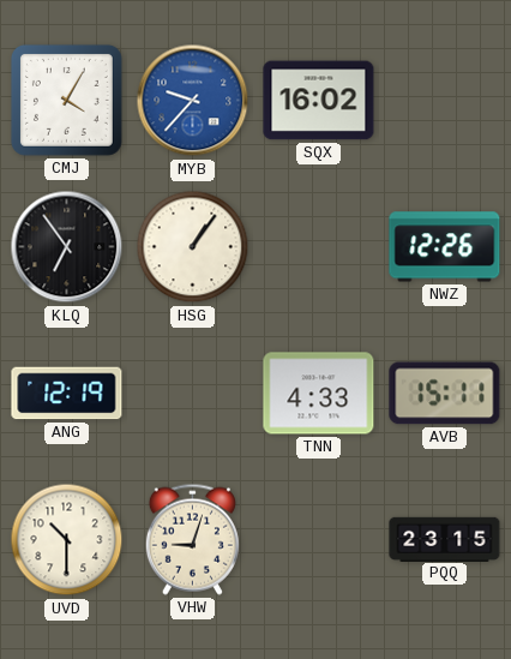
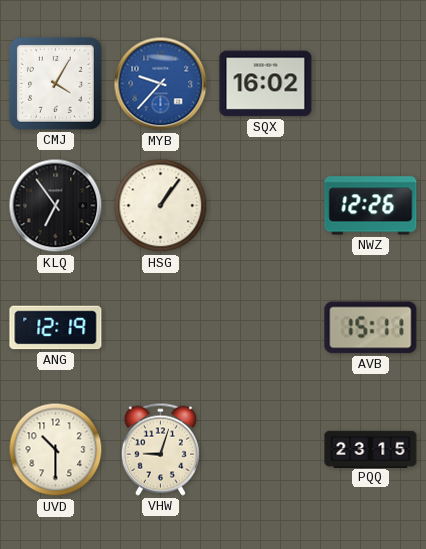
TNN: 4:33 -> none (319, 394)
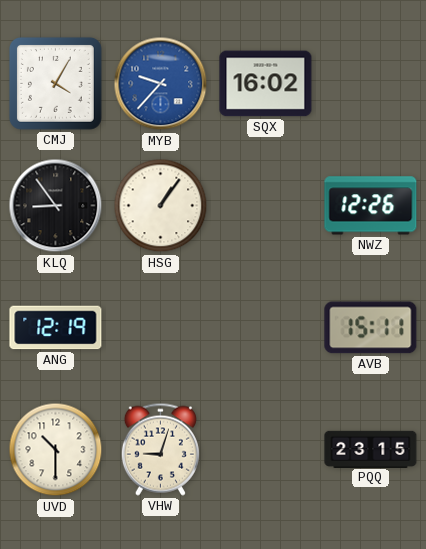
KLQ: 6:54 -> 8:54 (56, 206)
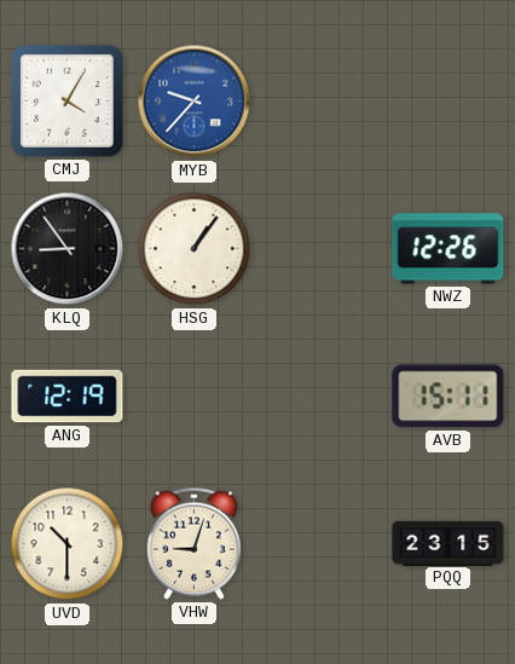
SQX: 16:02 -> none (266, 84)
